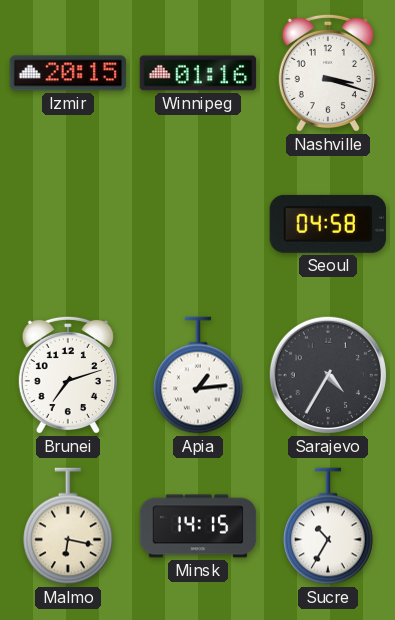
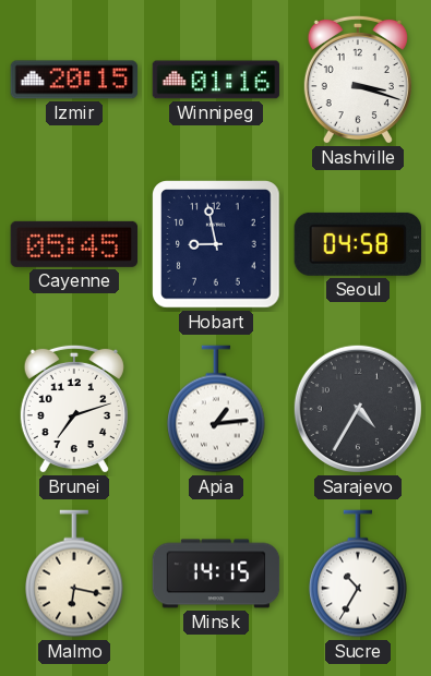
Cayenne: none -> 05:45 (74, 244)
Hobart: none -> 8:58 (216, 244)
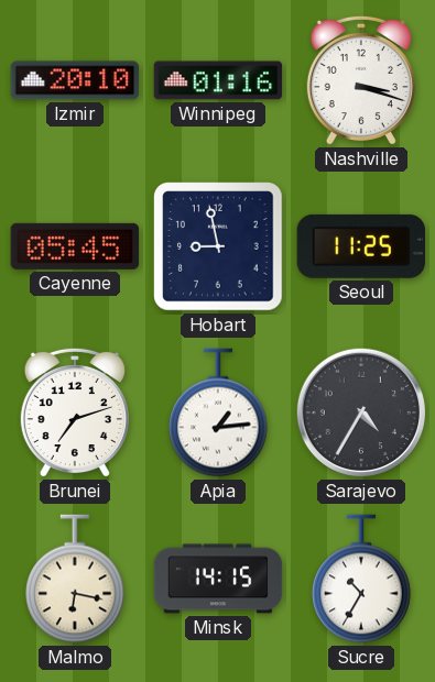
Izmir: 20:15 -> 20:10 (75, 80)
Seoul: 04:58 -> 11:25 (360, 246)
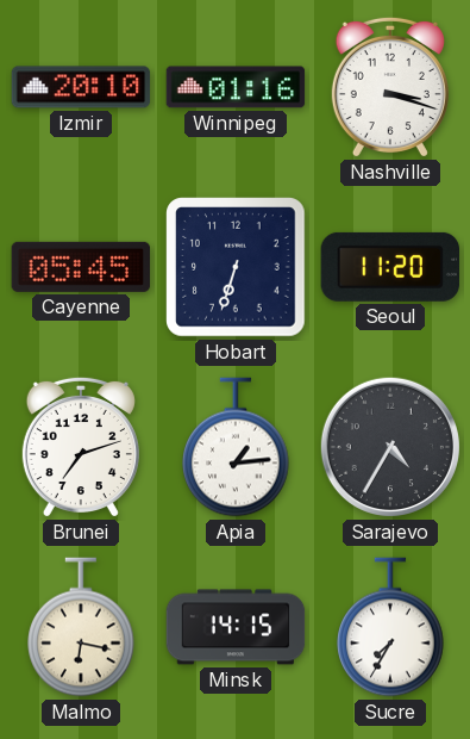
Hobart: 8:58 -> 6:33 (236, 267)
Seoul: 11:25 -> 11:20 (389, 267)
Sucre: 10:35 -> 7:35 (390, 627)
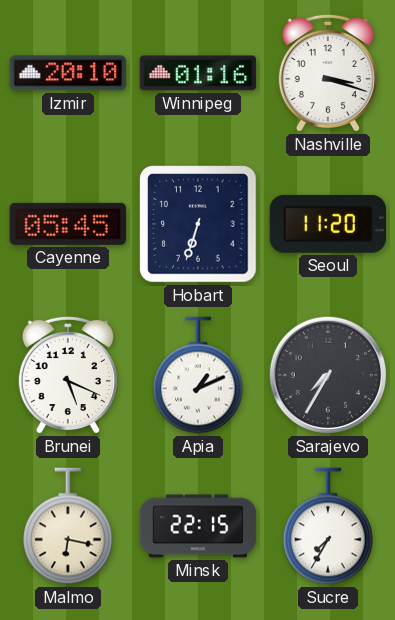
Brunei: 7:12 -> 5:19 (68, 375)
Apia: 1:14 -> 1:11 (198, 375)
Sarajevo: 4:35 -> 7:35 (328, 375)
Minsk: 14:15 -> 22:15 (198, 526)
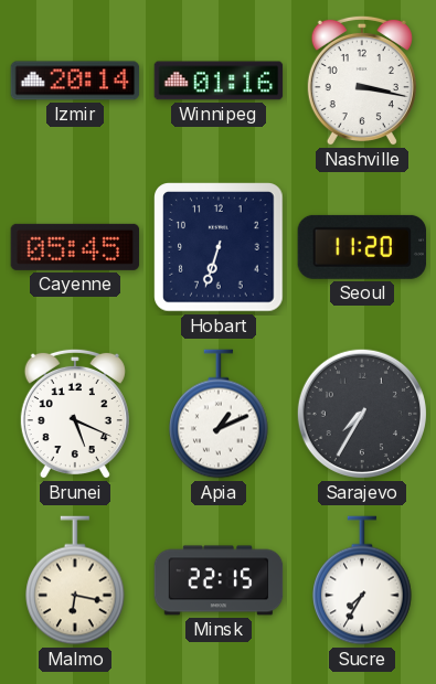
Izmir: 20:10 -> 20:14 (75, 81)
Nashville: 3:18 -> 3:17 (362, 81)
